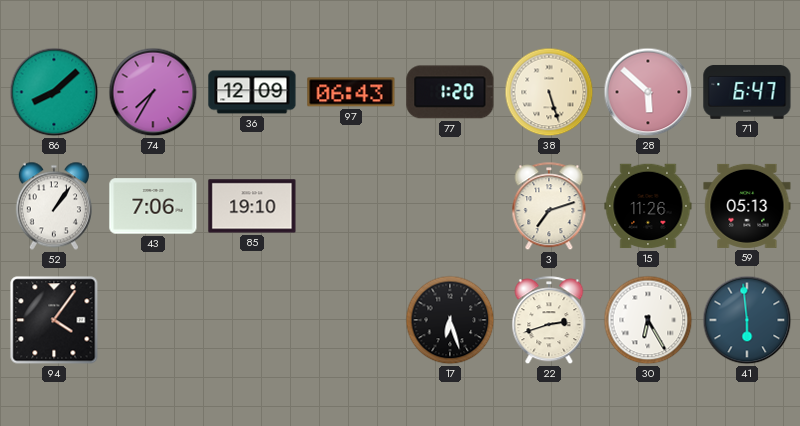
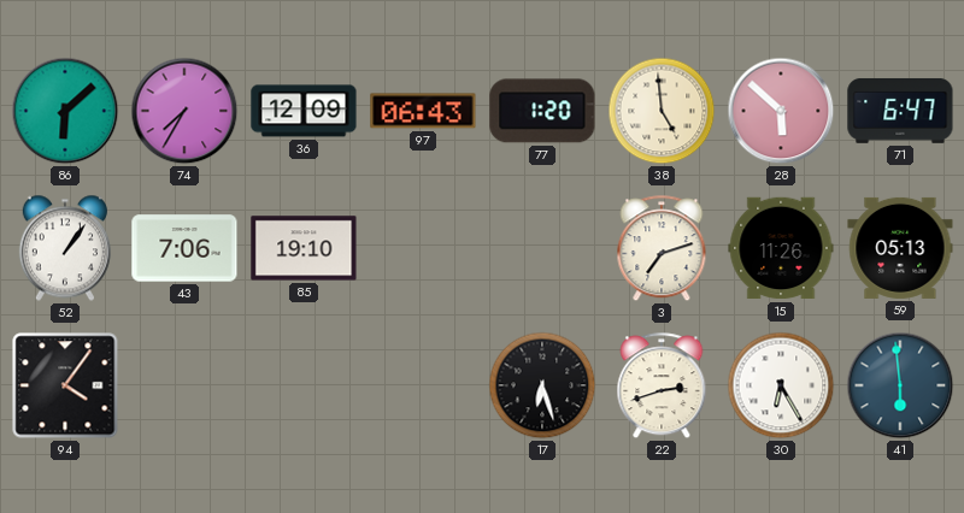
86: 8:08 -> 6:08 (65, 111)
38: 5:27 -> 4:59 (662, 111)
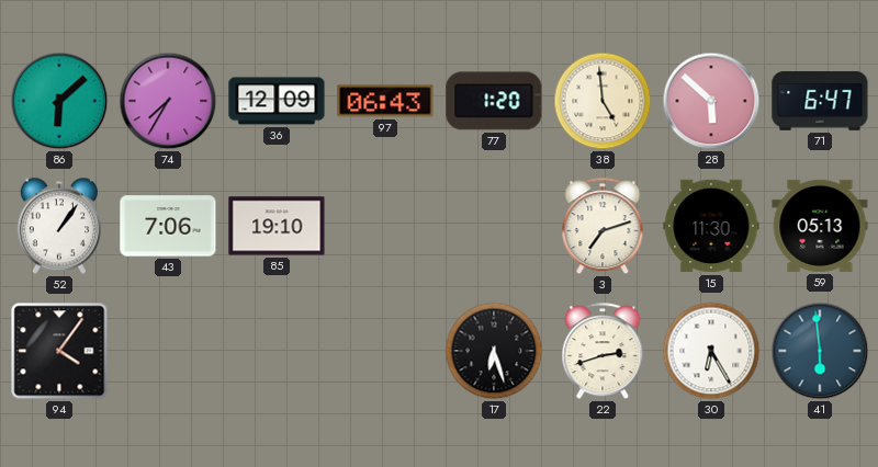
15: 11:26 -> 11:30 (711, 226)
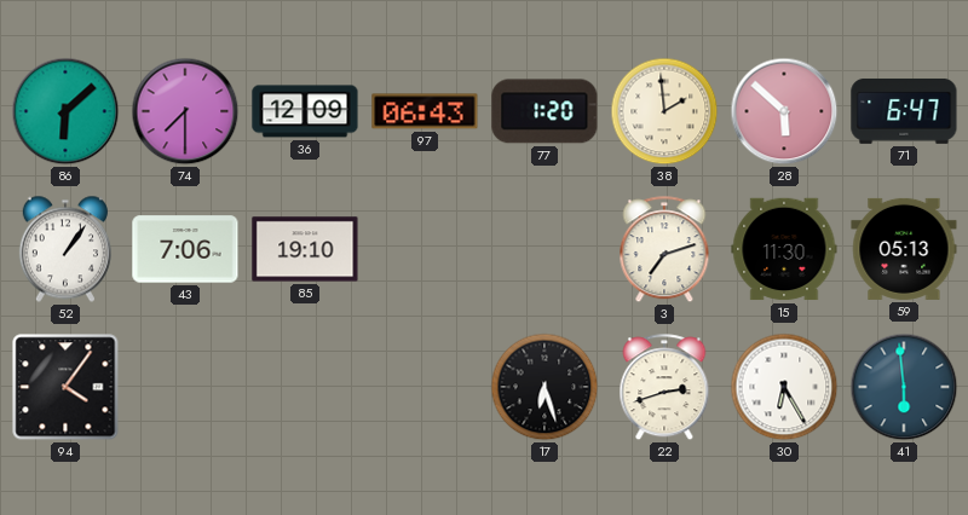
74: 7:35 -> 7:30 (185, 111)
38: 4:59 -> 1:59 (664, 111)
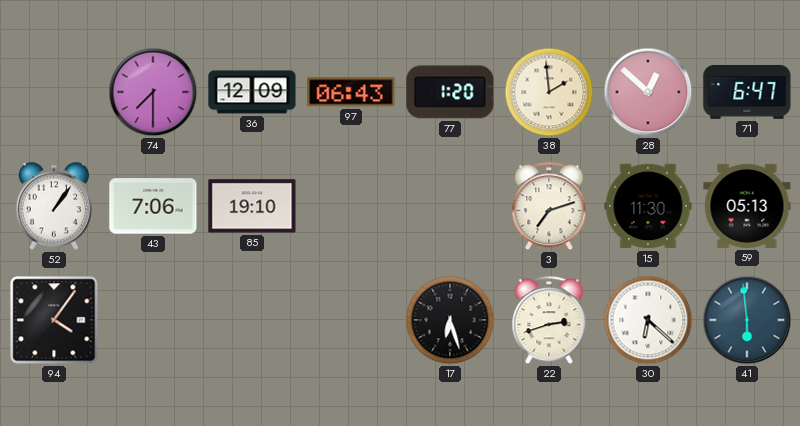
86: 6:08 -> none (65, 111)
28: 5:52 -> 12:52 (648, 92)
30: 6:25 -> 6:22 (648, 320)
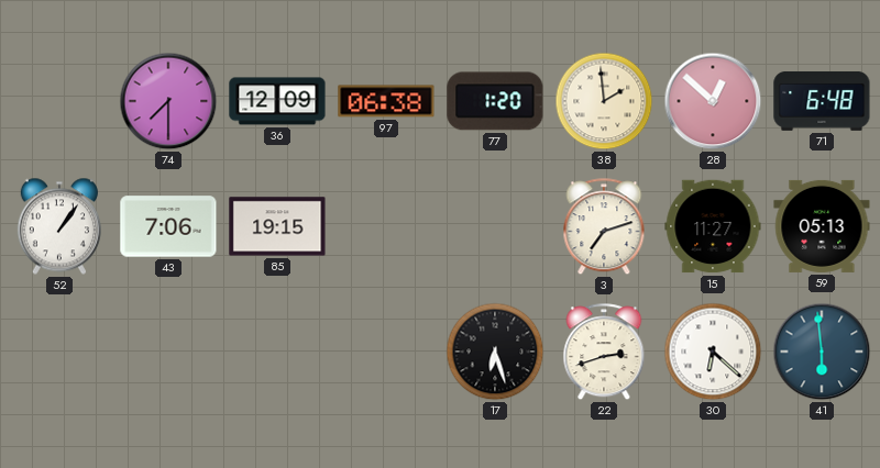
97: 06:43 -> 06:38 (386, 101)
71: 6:47 -> 6:48 (822, 101)
85: 19:10 -> 19:15 (277, 226)
15: 11:30 -> 11:27 (713, 226)
94: 4:06 -> none (54, 320)
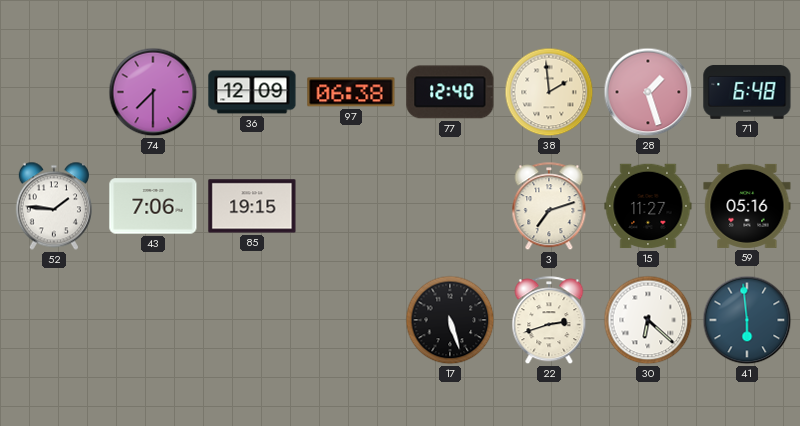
77: 1:20 -> 12:40 (450, 92)
28: 12:52 -> 1:27 (648, 92)
52: 1:06 -> 1:46 (54, 206)
59: 05:13 -> 05:16 (747, 206)
17: 6:27 -> 5:27 (450, 320)
